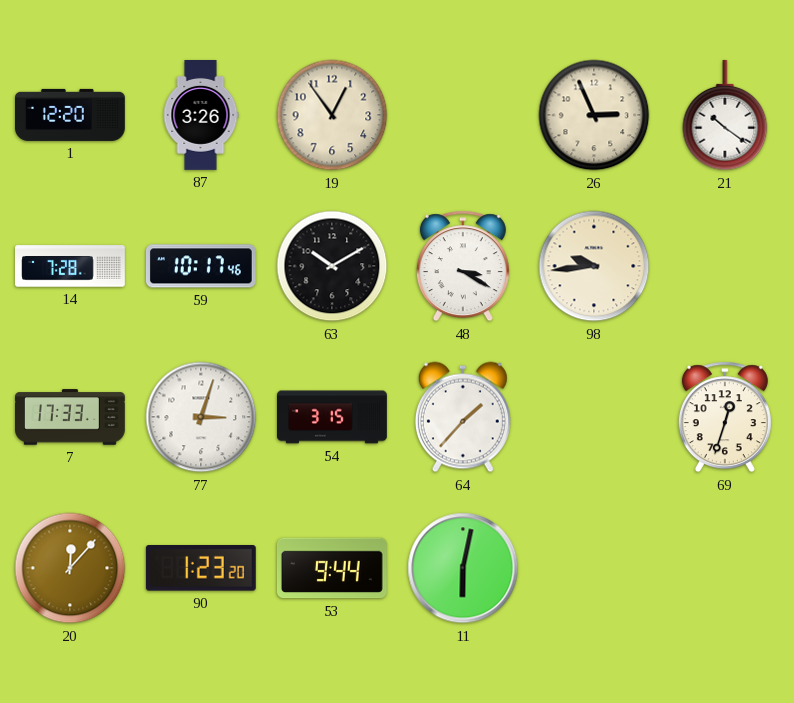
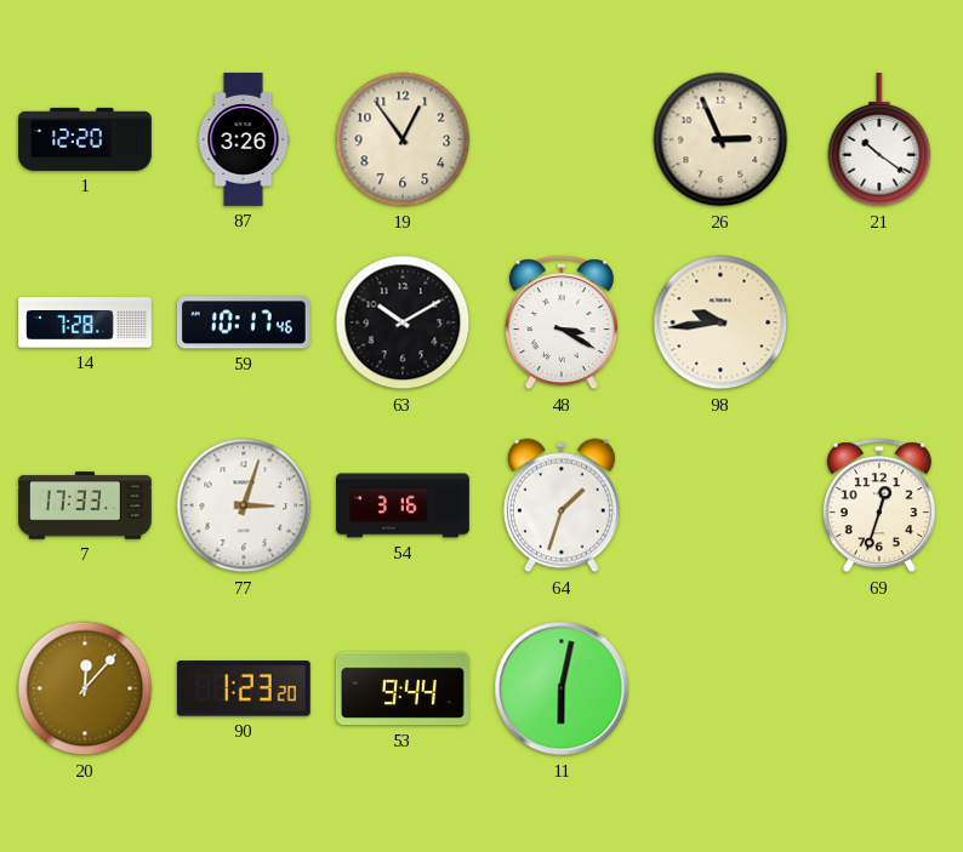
54: 3:15 -> 3:16 (404, 505)
64: 1:37 -> 1:33 (562, 505)
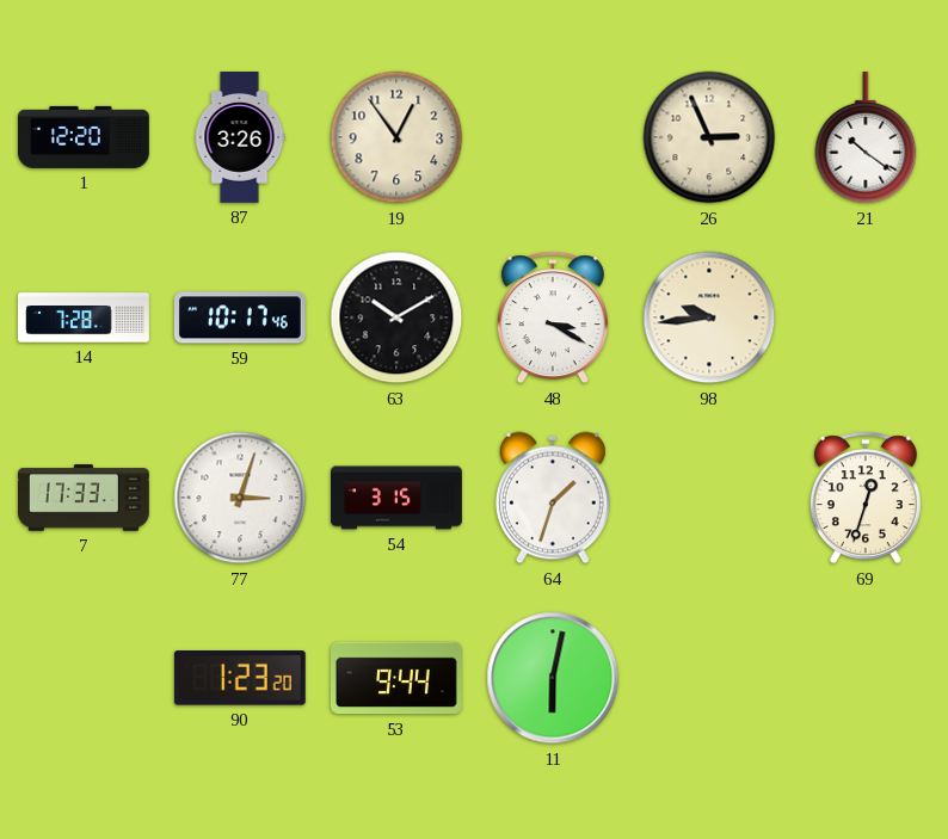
54: 3:16 -> 3:15 (398, 498)
20: 12:07 -> none (85, 688)
